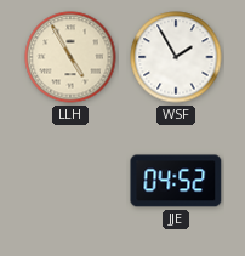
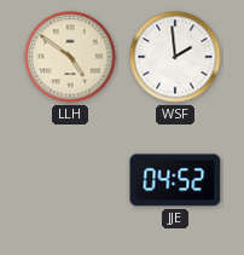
LLH: 4:55 -> 4:51 (70, 57)
WSF: 1:55 -> 1:59 (175, 57)
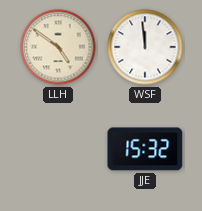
WSF: 1:59 -> 11:59 (145, 47)
JJE: 04:52 -> 15:32 (145, 149)
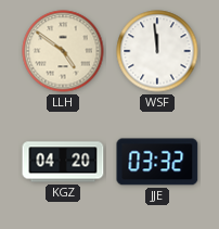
KGZ: none -> 04:20 (63, 162)
JJE: 15:32 -> 03:32 (157, 162)
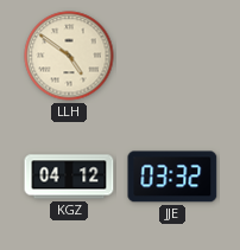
WSF: 11:59 -> none (157, 51)
KGZ: 04:20 -> 04:12 (69, 177)
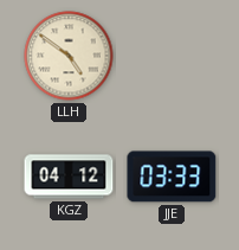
JJE: 03:32 -> 03:33 (172, 177)
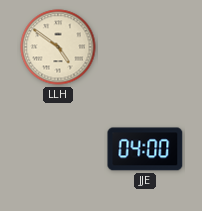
KGZ: 04:12 -> none (69, 177)
JJE: 03:33 -> 04:00 (145, 149)
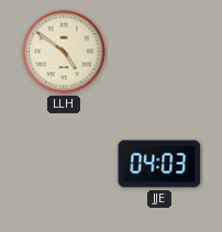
JJE: 04:00 -> 04:03 (159, 164)
